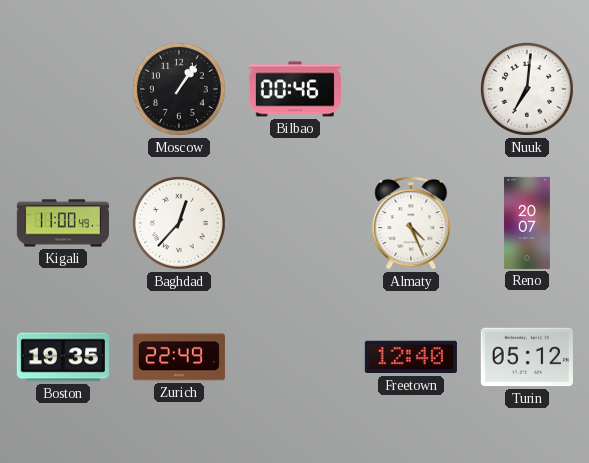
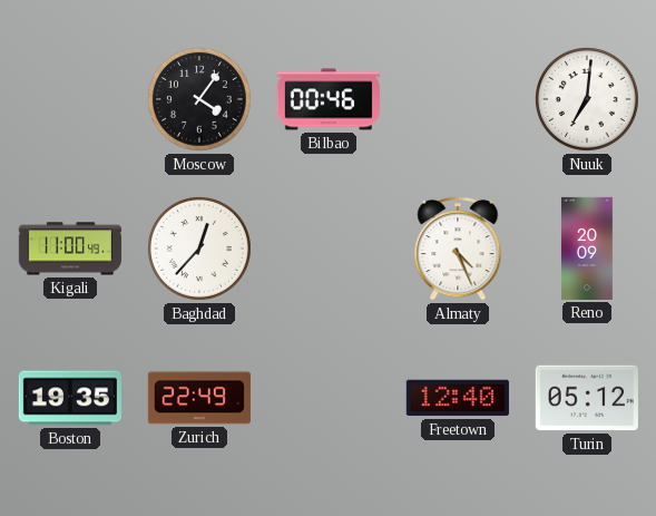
Moscow: 1:06 -> 4:06 (199, 99)
Reno: 20:07 -> 20:09 (587, 249)
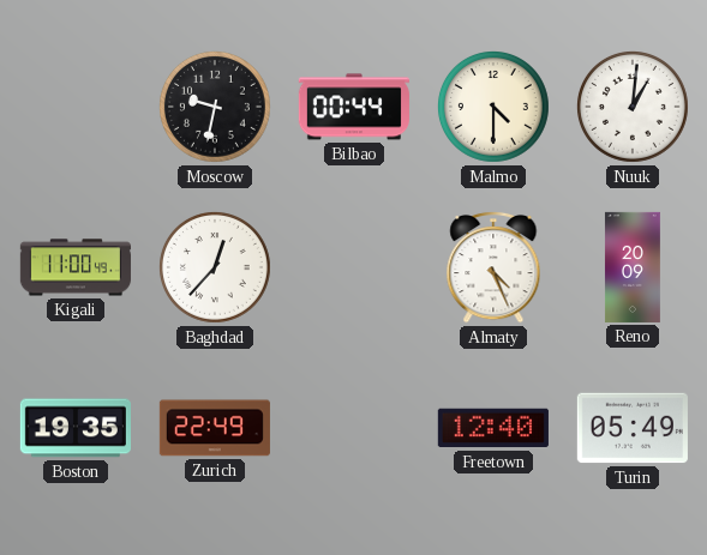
Moscow: 4:06 -> 9:32 (215, 107)
Bilbao: 00:46 -> 00:44 (354, 107)
Malmo: none -> 4:30 (493, 107)
Nuuk: 7:01 -> 1:01 (633, 107)
Turin: 05:12 -> 05:49 (633, 428)
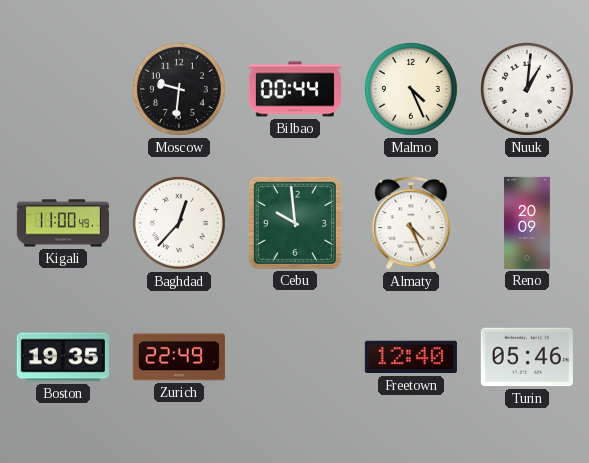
Moscow: 9:32 -> 9:31 (179, 89)
Malmo: 4:30 -> 4:26 (411, 89)
Cebu: none -> 9:59 (295, 223)
Turin: 05:49 -> 05:46 (527, 357)
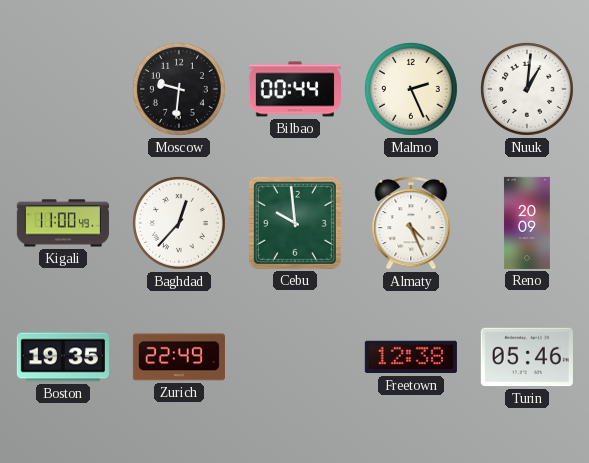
Malmo: 4:26 -> 2:26 (411, 89)
Freetown: 12:40 -> 12:38 (411, 357)
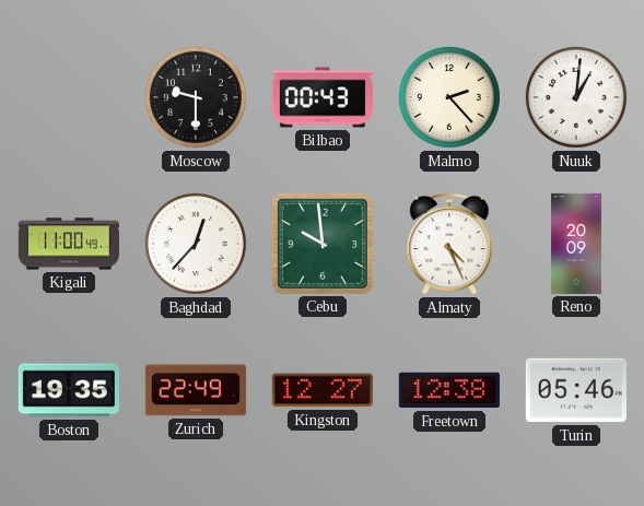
Moscow: 9:31 -> 9:30 (196, 97)
Bilbao: 00:44 -> 00:43 (323, 97)
Malmo: 2:26 -> 2:23 (449, 97)
Kingston: none -> 12:27 (323, 390)
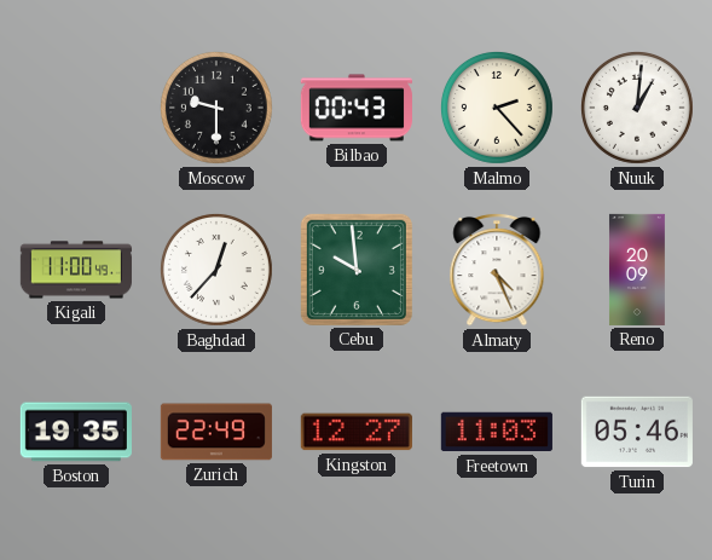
Freetown: 12:38 -> 11:03 (497, 432)
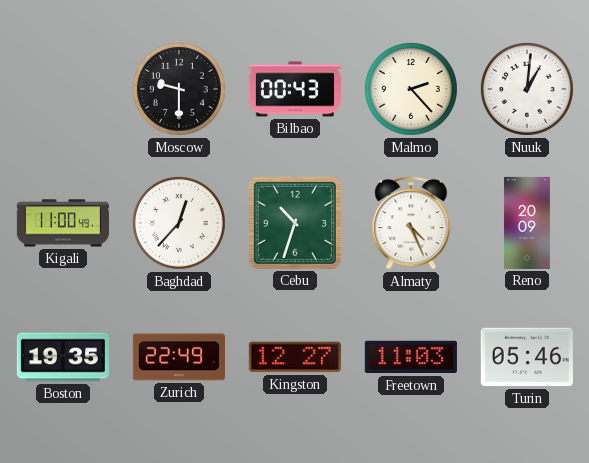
Cebu: 9:59 -> 10:33 (295, 223)
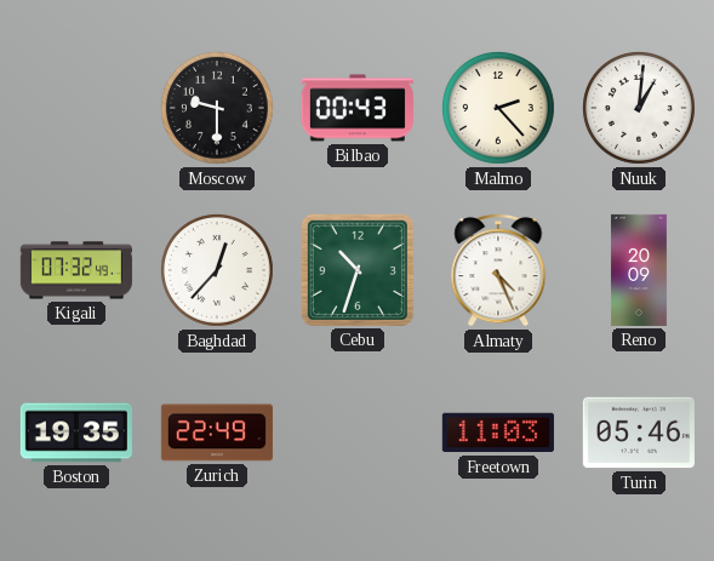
Kigali: 11:00 -> 07:32 (76, 270)
Kingston: 12:27 -> none (295, 357)
